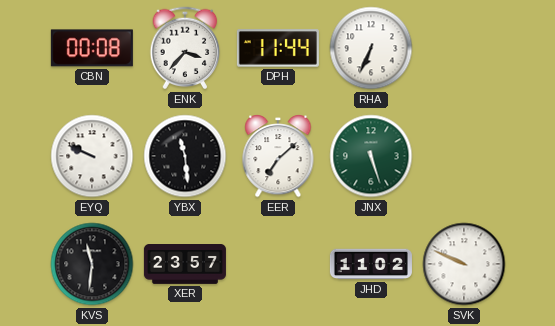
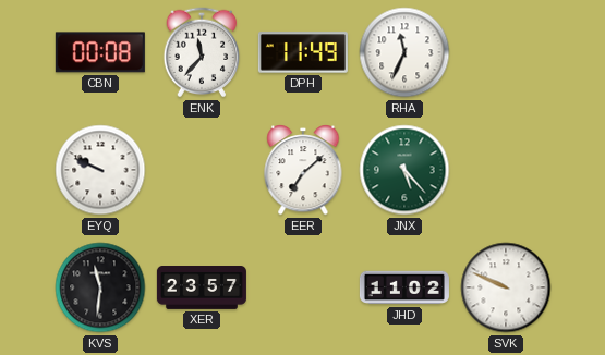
ENK: 3:37 -> 11:37 (202, 52)
DPH: 11:44 -> 11:49 (303, 52)
RHA: 6:34 -> 11:34 (404, 52)
YBX: 11:29 -> none (185, 156)
JNX: 5:27 -> 5:23 (404, 170)
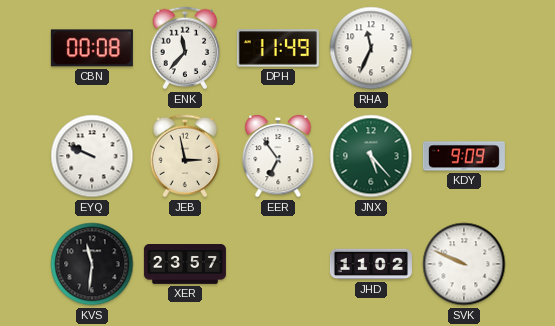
JEB: none -> 2:58 (185, 156)
EER: 7:08 -> 6:54 (278, 157)
KDY: none -> 9:09 (464, 156)
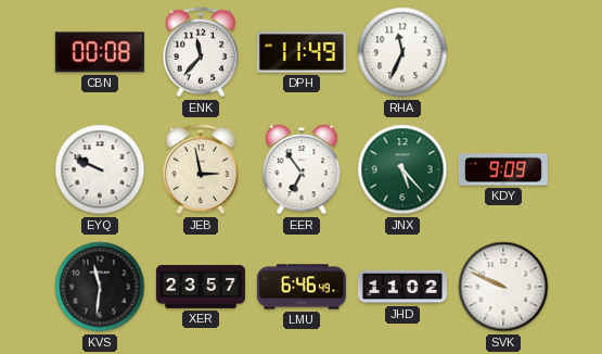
LMU: none -> 6:46 (302, 287)
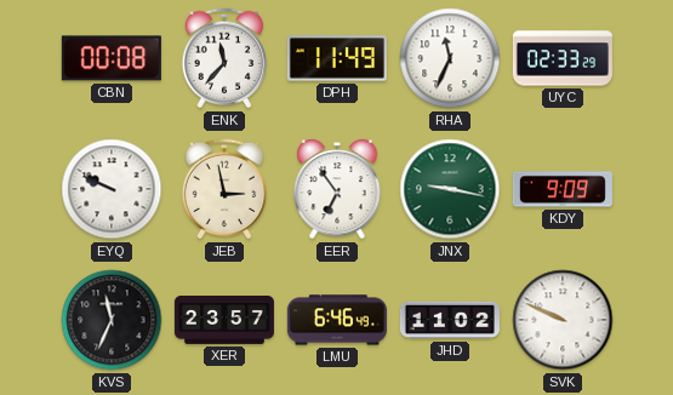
UYC: none -> 02:33 (563, 58)
JNX: 5:23 -> 9:17 (450, 189)
KVS: 11:31 -> 11:34 (112, 320)
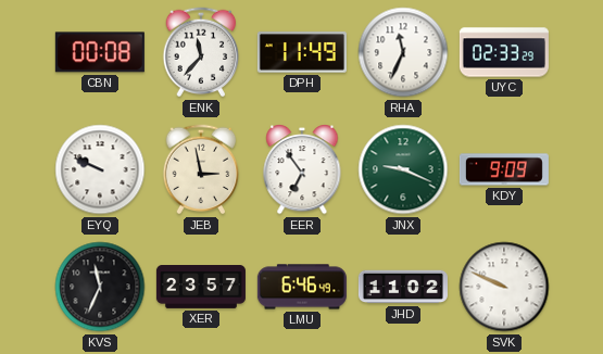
JNX: 9:17 -> 9:19 (403, 169)
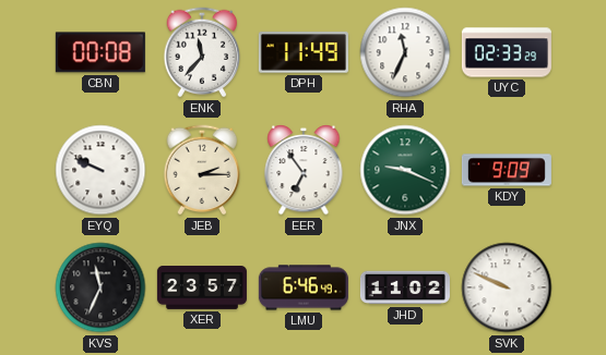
JEB: 2:58 -> 2:15 (202, 170)
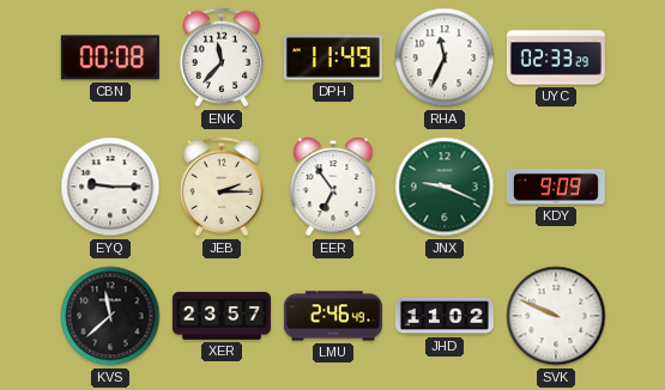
EYQ: 9:49 -> 9:15 (110, 187)
KVS: 11:34 -> 11:38 (110, 316)
LMU: 6:46 -> 2:46 (333, 316)
